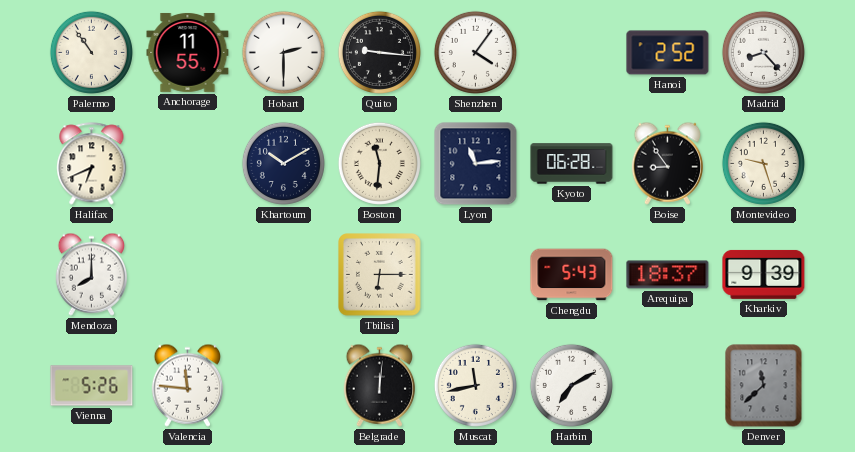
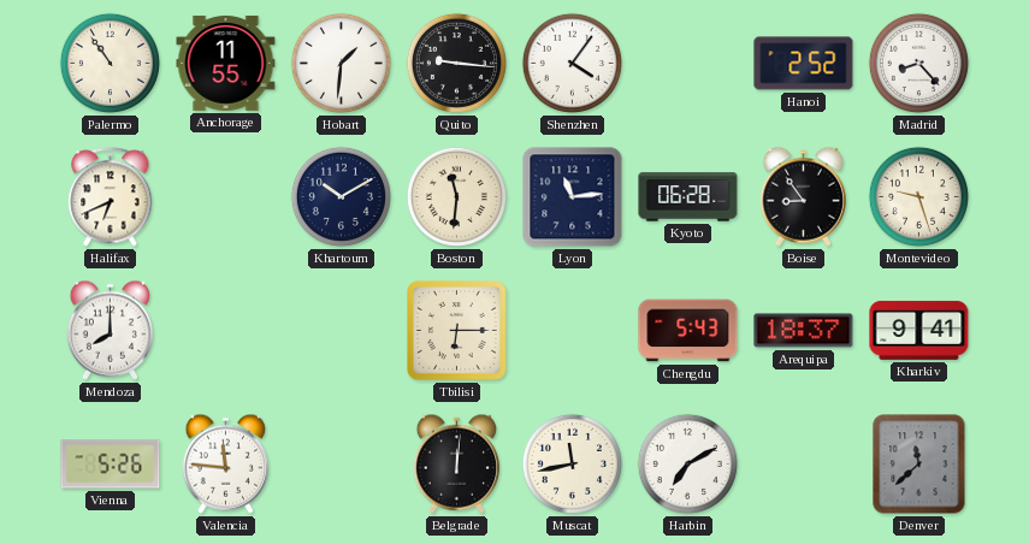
Hobart: 2:30 -> 1:31 (341, 63)
Kharkiv: 9:39 -> 9:41 (919, 330)
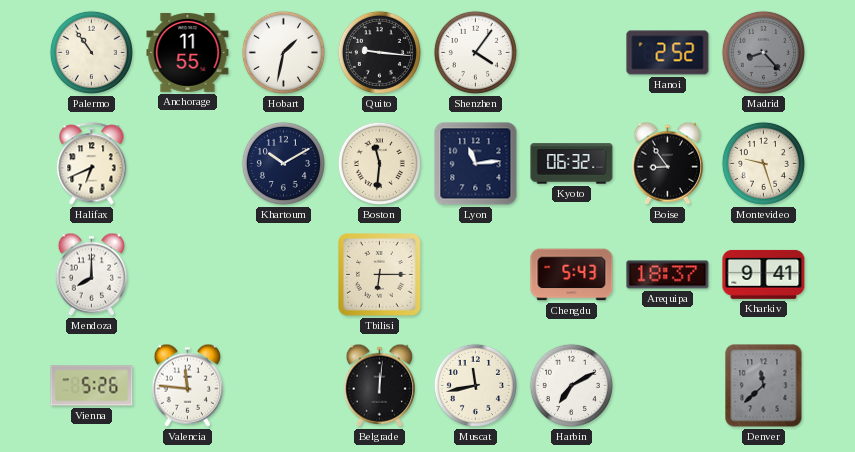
Hobart: 1:31 -> 1:32 (283, 52)
Madrid dial: white -> grey (763, 52)
Kyoto: 06:28 -> 06:32 (572, 164)
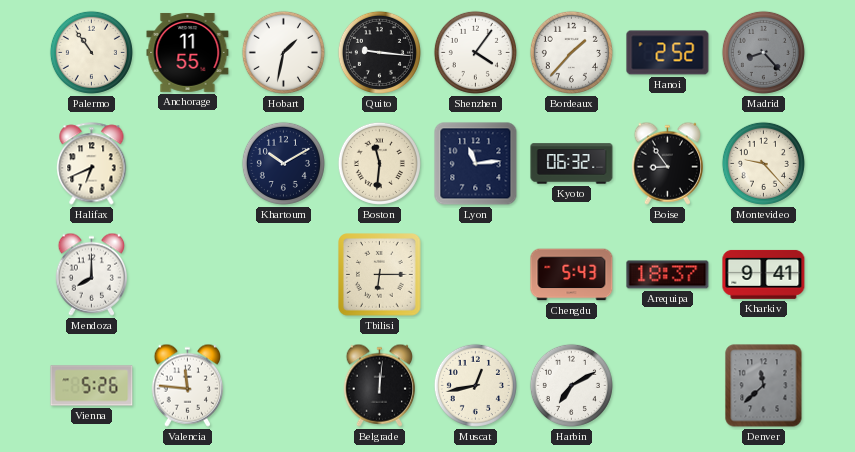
Bordeaux: none -> 1:37 (571, 52)
Montevideo: 9:27 -> 9:23 (763, 163)
Muscat: 11:43 -> 12:43 (475, 385)
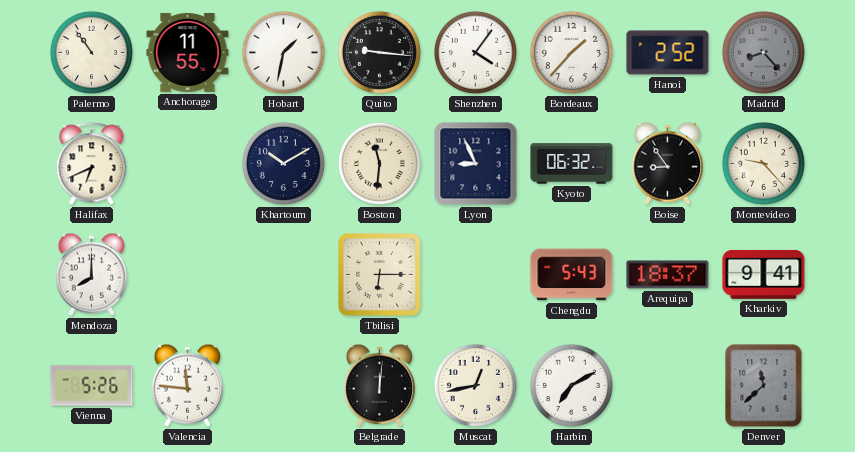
Lyon: 11:14 -> 8:56 (476, 164)
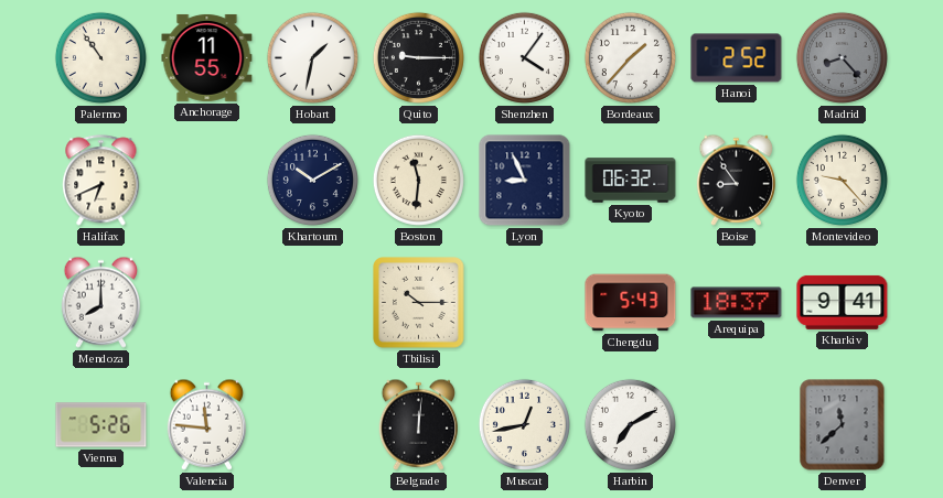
Quito: 9:16 -> 9:15 (418, 57)
Tbilisi: 6:15 -> 10:15 (419, 303)
